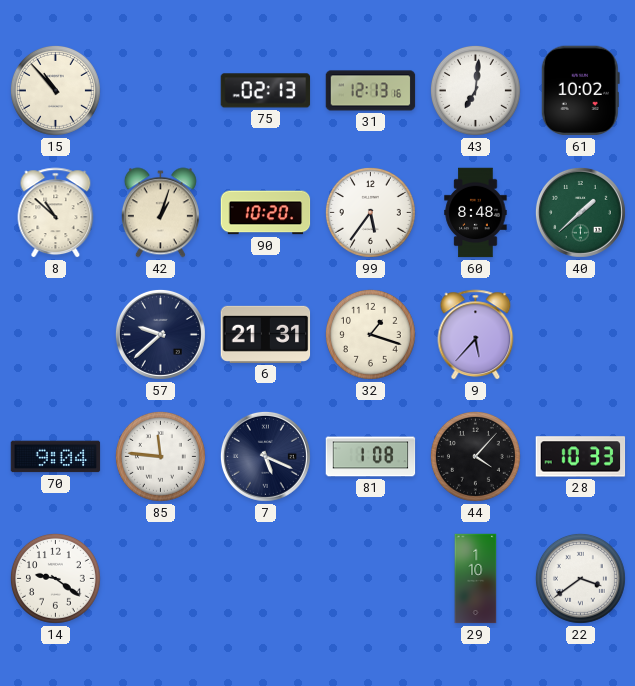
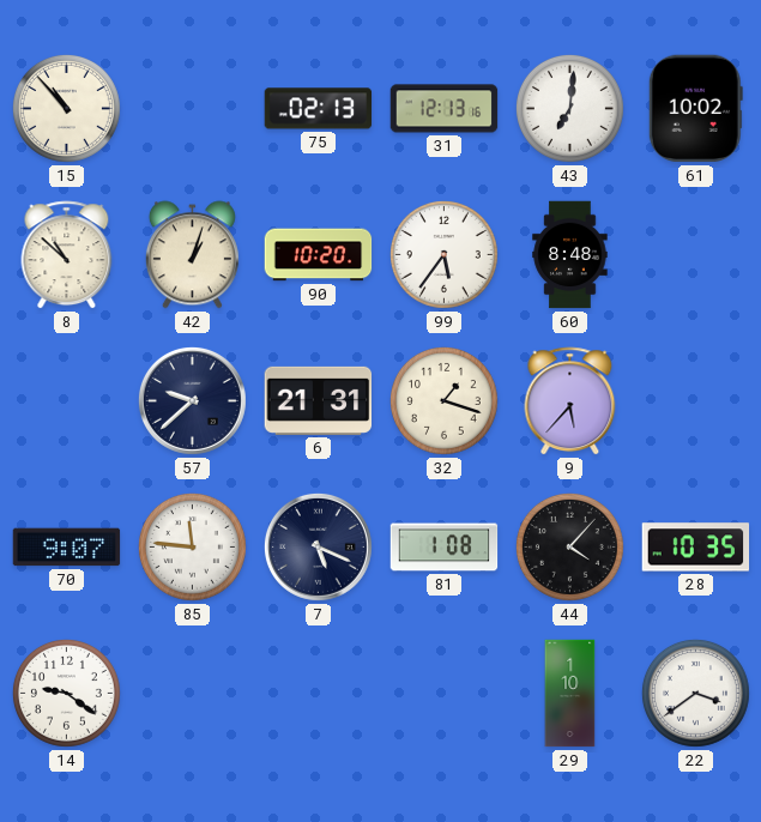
40: 1:38 -> none (580, 212)
70: 9:04 -> 9:07 (67, 548)
28: 10:33 -> 10:35 (696, 548)
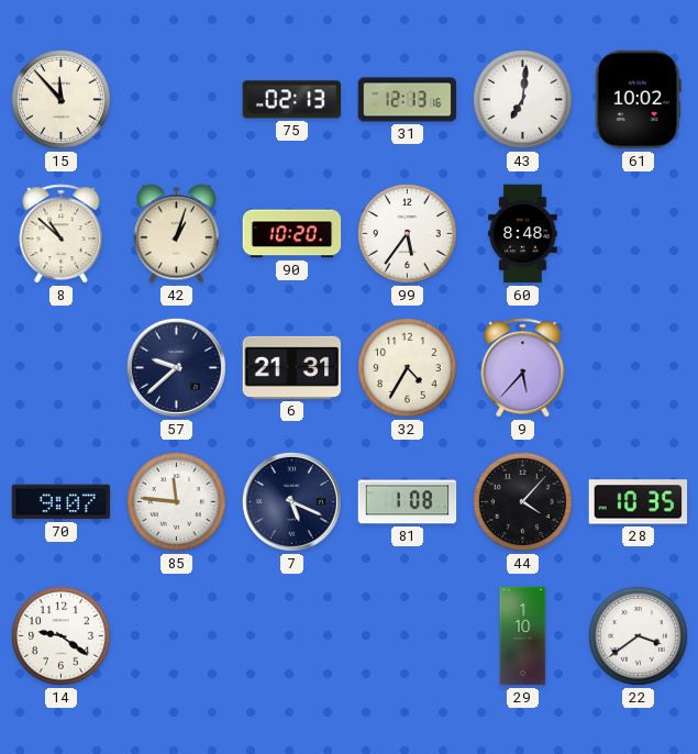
15: 10:53 -> 11:53 (60, 99)
32: 1:18 -> 4:35 (407, 367)
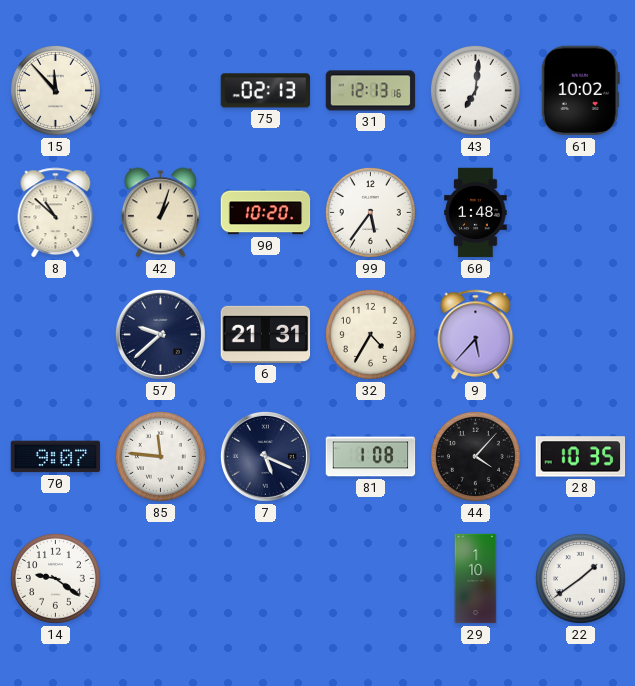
60: 8:48 -> 1:48 (476, 213)
22: 3:39 -> 1:39 (580, 578)
